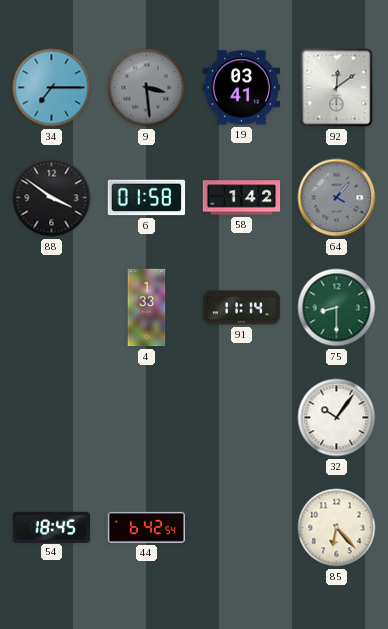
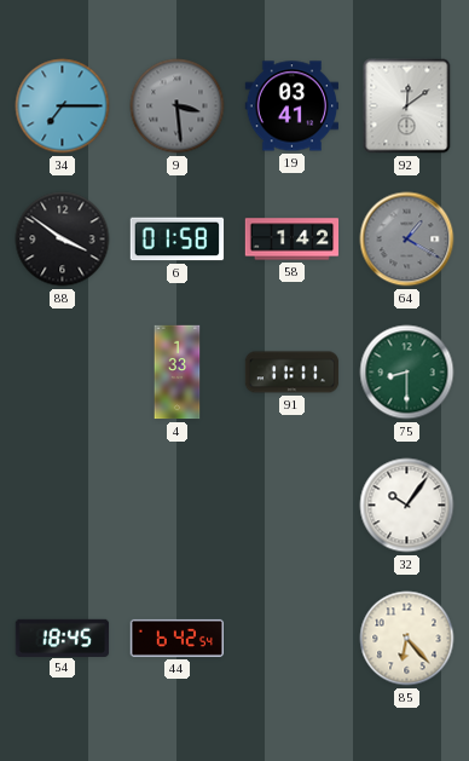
91: 11:14 -> 11:11 (293, 373)
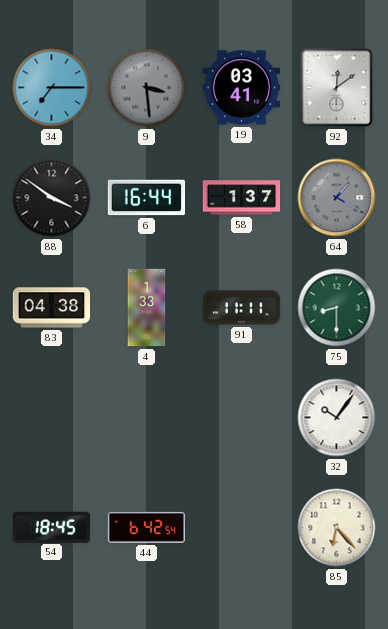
6: 01:58 -> 16:44 (147, 198)
58: 1:42 -> 1:37 (242, 198)
83: none -> 04:38 (52, 308)
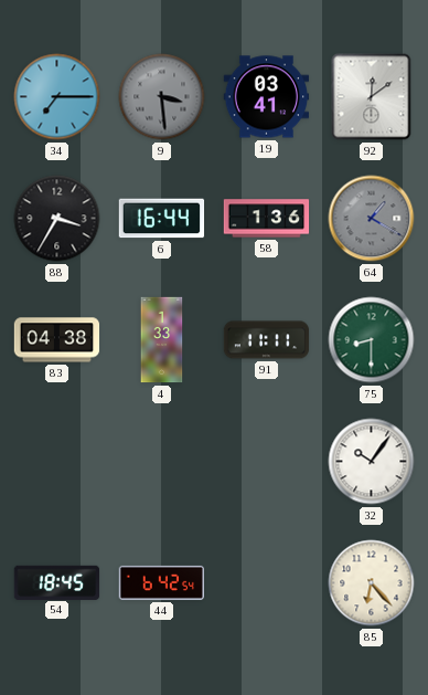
88: 3:51 -> 3:35 (57, 219)
58: 1:37 -> 1:36 (267, 219)
